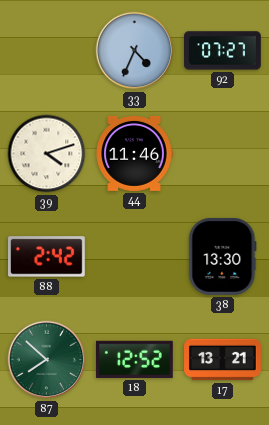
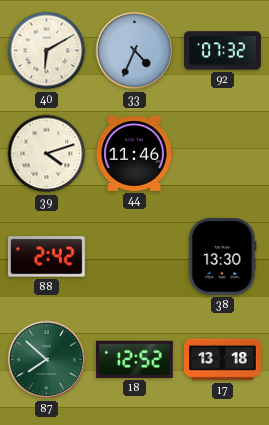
40: none -> 6:10 (47, 51)
92: 07:27 -> 07:32 (223, 51)
17: 13:21 -> 13:18 (223, 360)
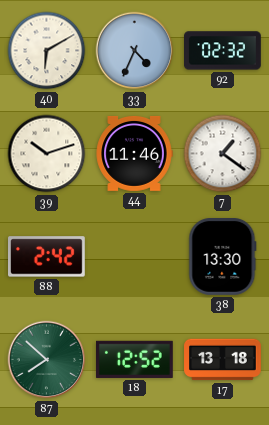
92: 07:32 -> 02:32 (223, 51)
39: 4:12 -> 10:12 (47, 154)
7: none -> 1:21 (223, 154)
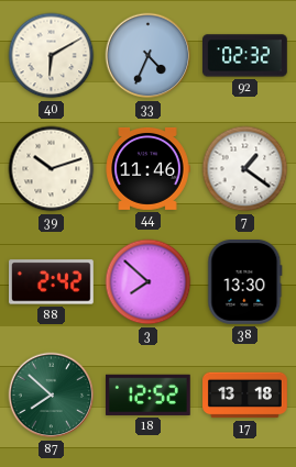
3: none -> 7:52 (149, 282)
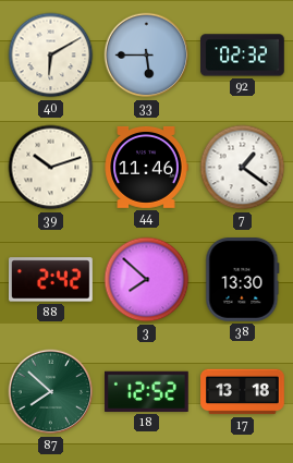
33: 4:34 -> 5:45 (147, 56)
